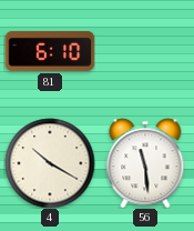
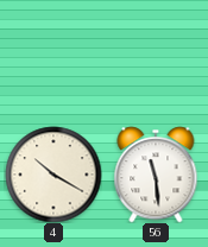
81: 6:10 -> none (50, 51)
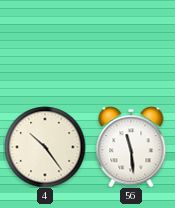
4: 10:20 -> 10:24 (45, 147)
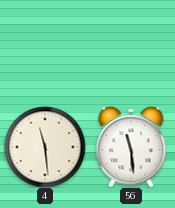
4: 10:24 -> 11:29 (45, 147)
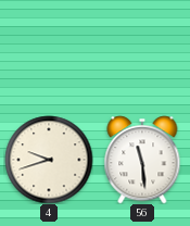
4: 11:29 -> 9:42 (49, 160)
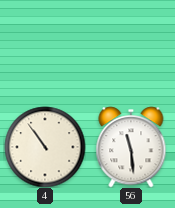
4: 9:42 -> 10:54 (45, 147)
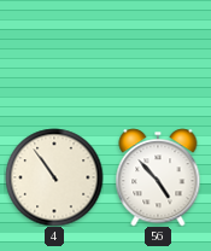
56: 11:29 -> 4:53 (158, 177)
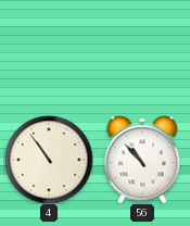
56: 4:53 -> 10:53 (142, 160)
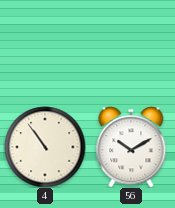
56: 10:53 -> 10:10 (131, 147)
